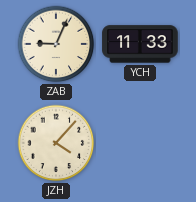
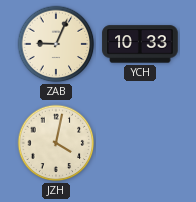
YCH: 11:33 -> 10:33 (140, 44)
JZH: 4:07 -> 4:02 (56, 143)
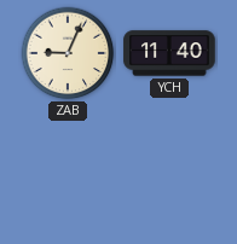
YCH: 10:33 -> 11:40 (169, 53)
JZH: 4:02 -> none (56, 143)
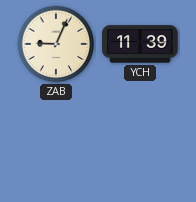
YCH: 11:40 -> 11:39 (140, 44)
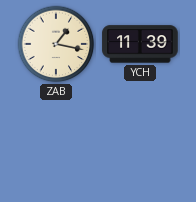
ZAB: 9:04 -> 1:17 (56, 44)
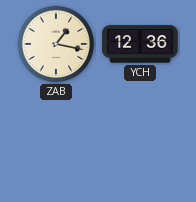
YCH: 11:39 -> 12:36 (140, 44)
